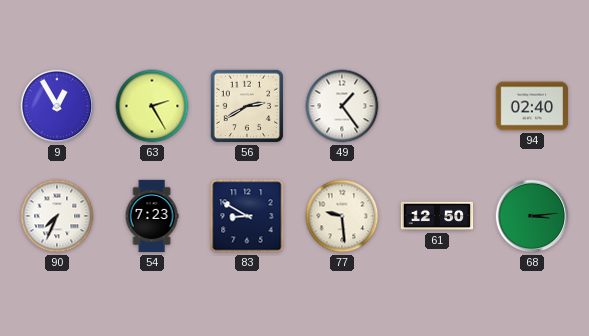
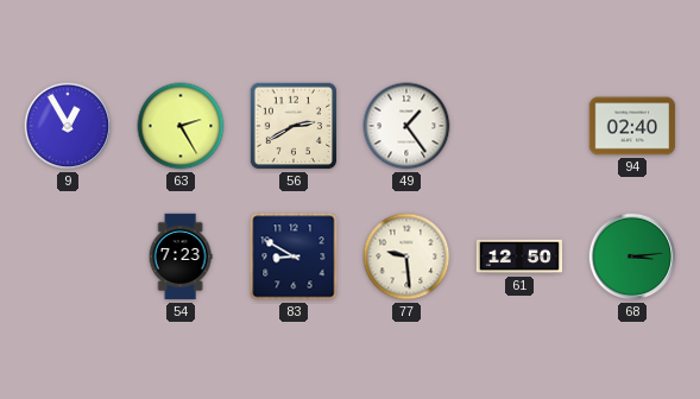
90: 7:34 -> none (57, 216)
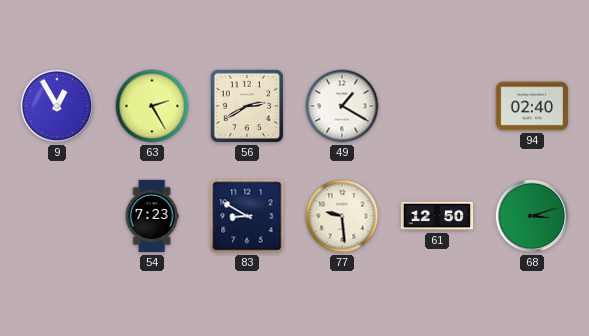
49: 1:24 -> 1:20 (342, 106)
68: 3:14 -> 3:12 (532, 216)
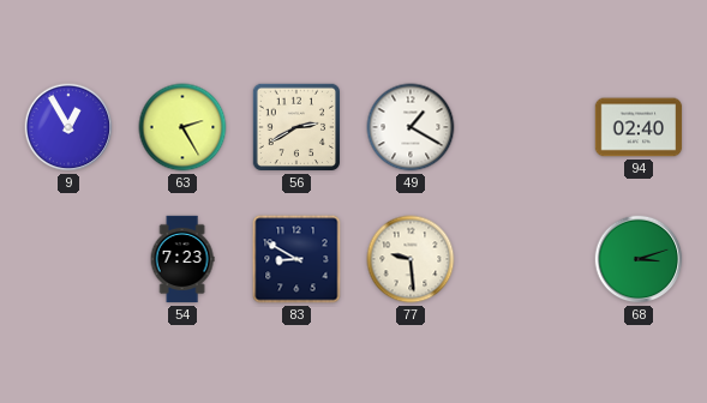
61: 12:50 -> none (437, 216)
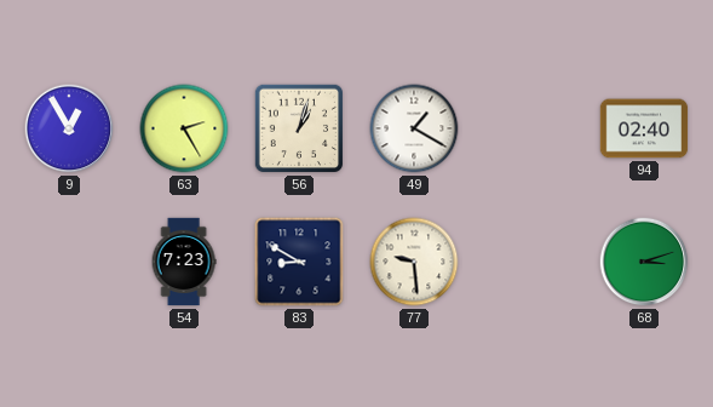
56: 2:40 -> 1:03 (299, 128)
